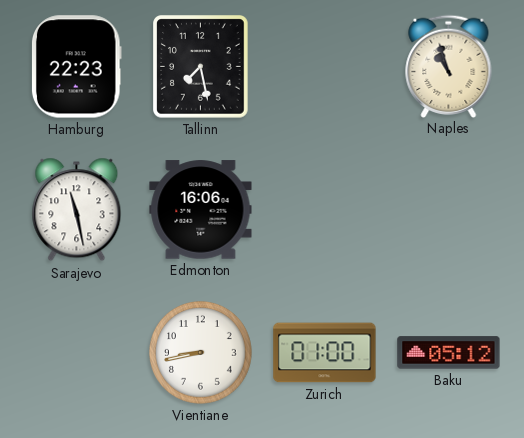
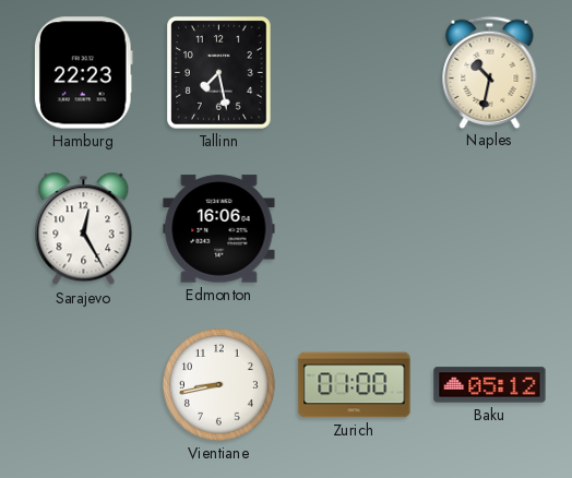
Naples: 10:57 -> 10:32 (490, 72)
Sarajevo: 11:28 -> 12:25 (84, 229)
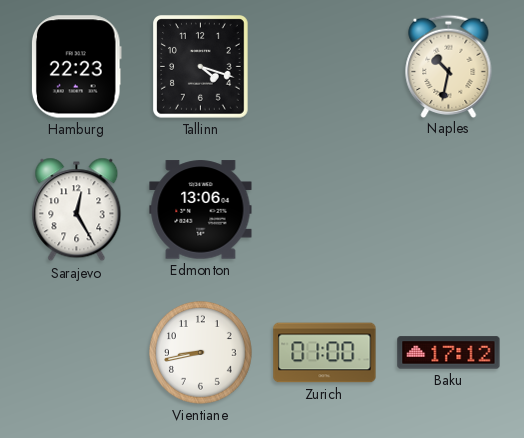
Tallinn: 7:28 -> 4:18 (201, 67)
Edmonton: 16:06 -> 13:06 (201, 210)
Baku: 05:12 -> 17:12 (449, 353)
